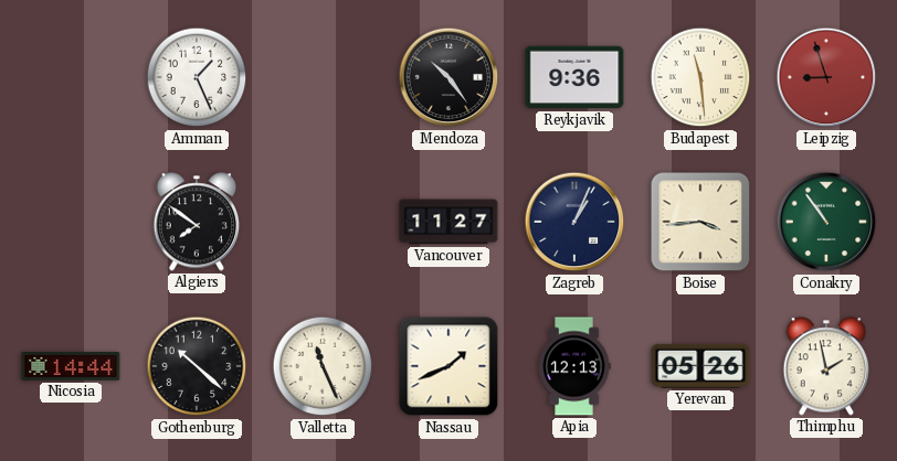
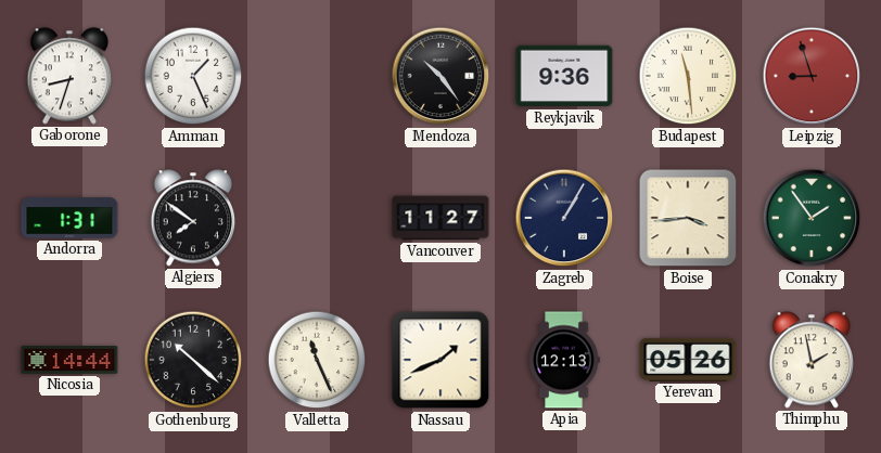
Gaborone: none -> 8:33 (69, 76)
Andorra: none -> 1:31 (69, 218)
Zagreb: 1:04 -> 1:05 (564, 218)
Conakry: 10:54 -> 1:54 (812, 218)
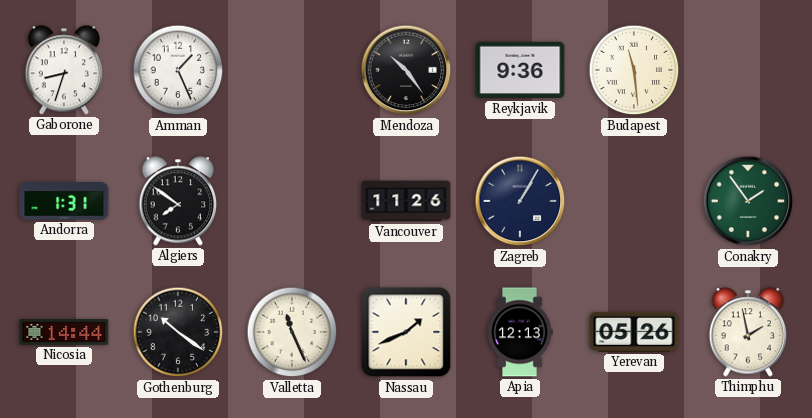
Leipzig: 8:57 -> none (812, 76)
Vancouver: 11:27 -> 11:26 (406, 201)
Boise: 3:44 -> none (688, 218)
Gothenburg: 10:22 -> 10:21 (178, 332)
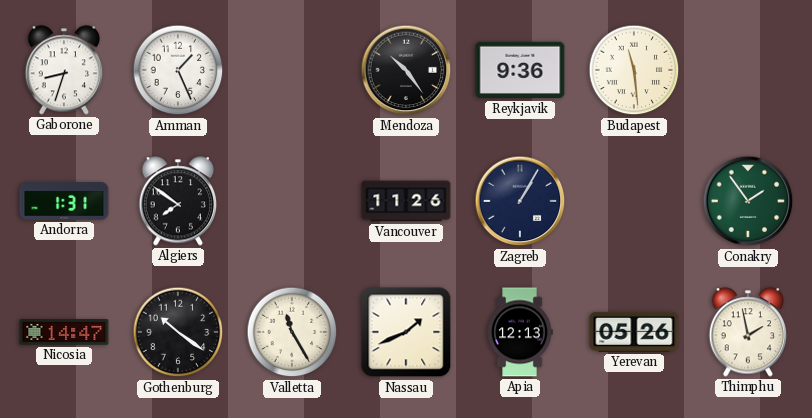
Nicosia: 14:44 -> 14:47 (64, 333)
Valletta: 11:26 -> 11:25 (292, 332)
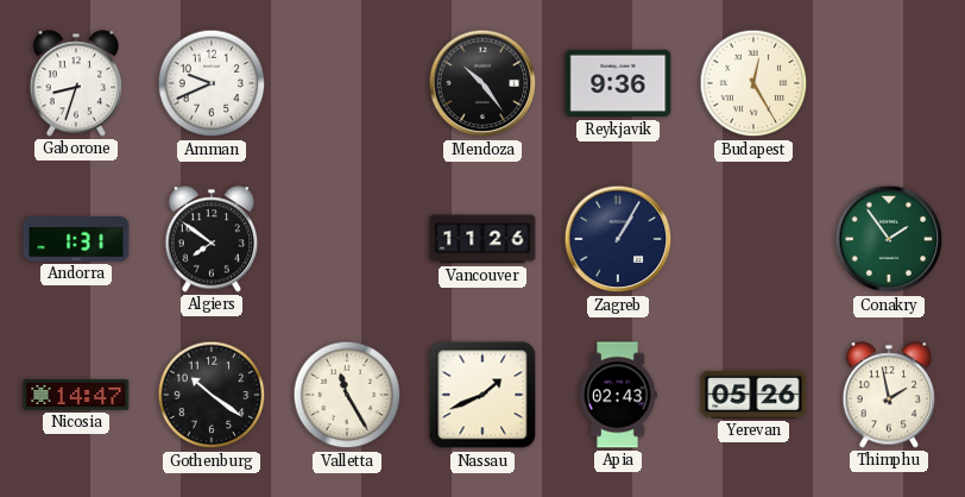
Amman: 1:26 -> 9:41 (212, 83)
Budapest: 11:29 -> 12:25 (753, 83)
Apia: 12:13 -> 02:43 (618, 395)
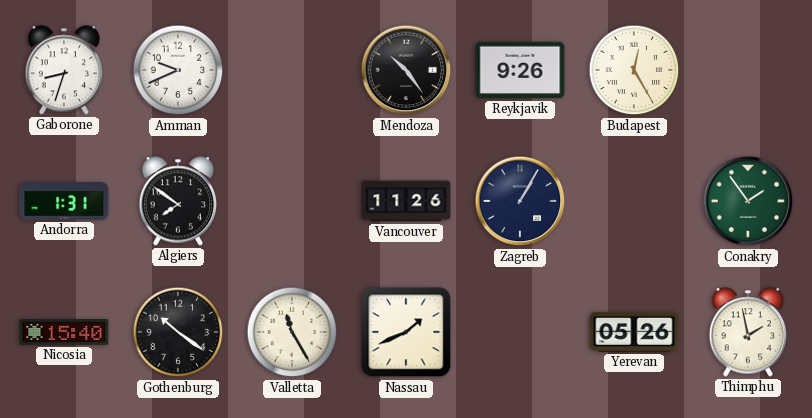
Reykjavik: 9:36 -> 9:26 (520, 70)
Nicosia: 14:47 -> 15:40 (64, 333)
Apia: 02:43 -> none (618, 395)
